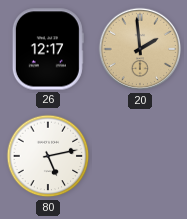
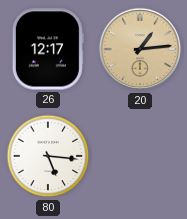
20: 1:59 -> 1:14 (140, 49)
80: 5:13 -> 5:16 (48, 156)
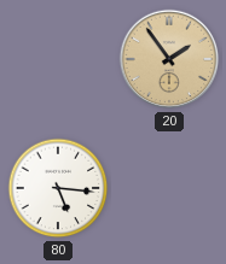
26: 12:17 -> none (48, 49)
20: 1:14 -> 1:54 (169, 59)
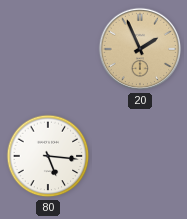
20: 1:54 -> 1:56 (140, 49)
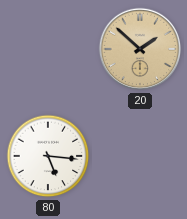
20: 1:56 -> 1:52 (140, 49)
